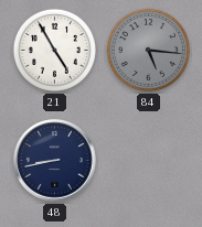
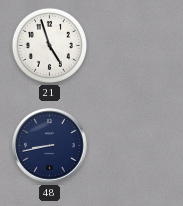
21: 4:55 -> 4:57 (49, 45)
84: 5:16 -> none (148, 50)
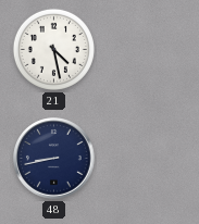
21: 4:57 -> 4:28 (53, 49)
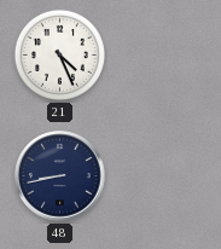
21: 4:28 -> 4:26 (59, 54)
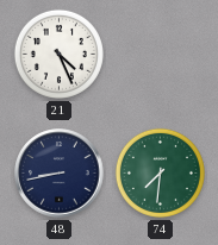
74: none -> 7:31 (160, 172)
